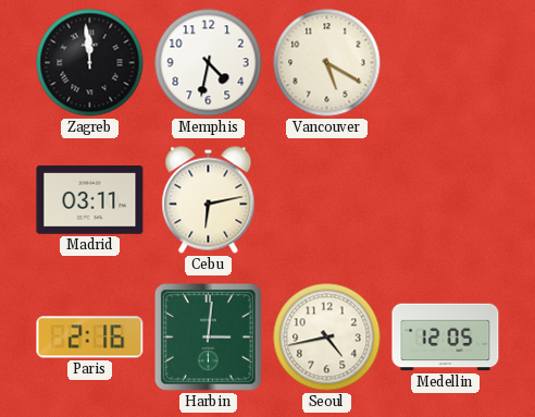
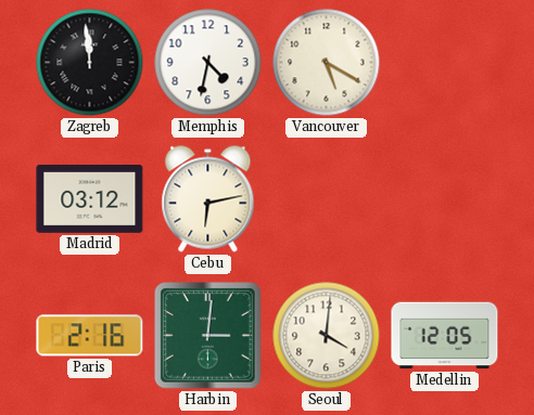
Madrid: 03:11 -> 03:12 (90, 199)
Seoul: 4:43 -> 4:01 (327, 336)
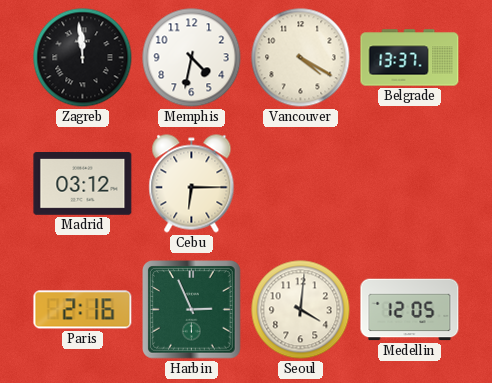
Vancouver: 5:20 -> 4:20 (301, 58)
Belgrade: none -> 13:37 (410, 58)
Cebu: 6:13 -> 6:15 (192, 184)
Harbin: 3:01 -> 2:56 (192, 310)
